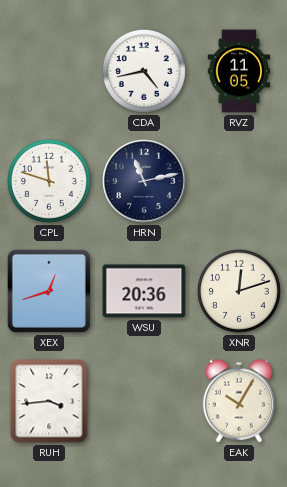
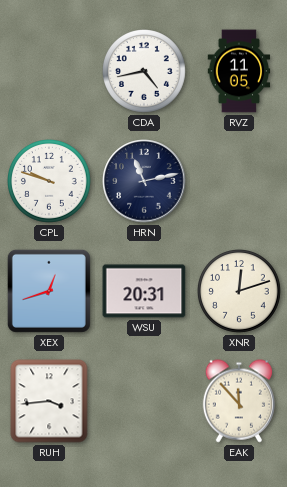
CPL: 11:48 -> 9:48 (50, 182)
WSU: 20:36 -> 20:31 (144, 291)
EAK: 10:05 -> 11:53 (239, 401)
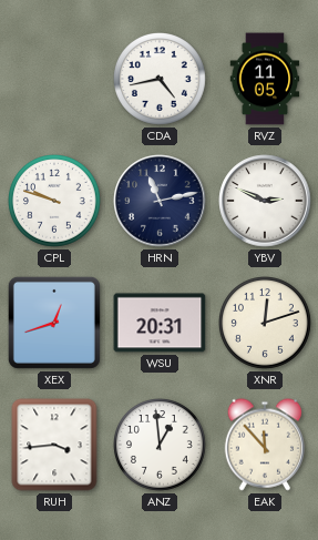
YBV: none -> 2:49 (265, 201)
ANZ: none -> 12:59 (161, 446)
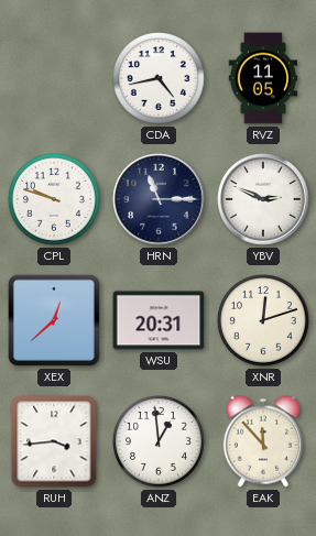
HRN: 11:13 -> 11:15 (159, 199)
XEX: 12:42 -> 12:38 (54, 320)
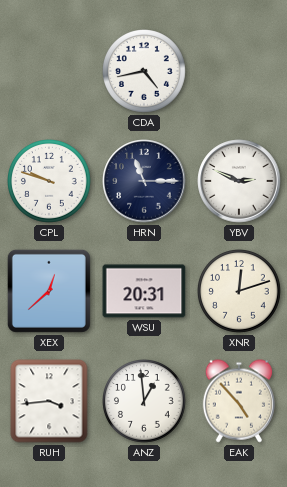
RVZ: 11:05 -> none (263, 78)
EAK: 11:53 -> 4:53 (239, 401)
